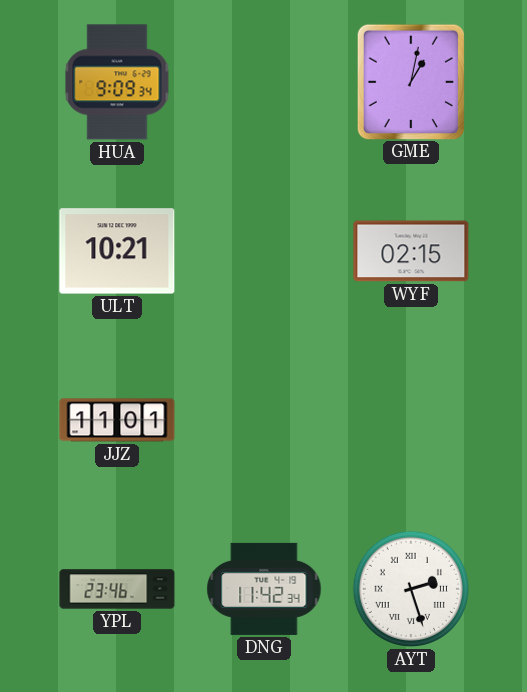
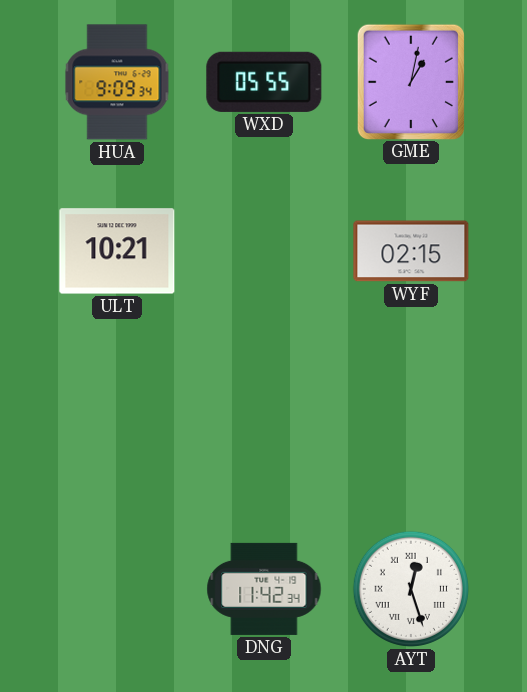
WXD: none -> 05:55 (264, 82)
JJZ: 11:01 -> none (117, 420)
YPL: 23:46 -> none (117, 589)
AYT: 2:27 -> 12:27 (411, 589)
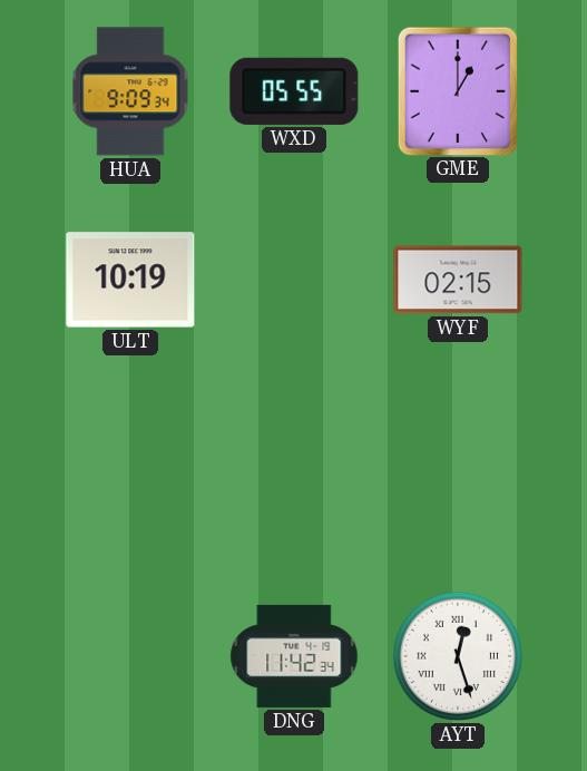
GME: 1:02 -> 1:00 (457, 90)
ULT: 10:21 -> 10:19 (130, 280)
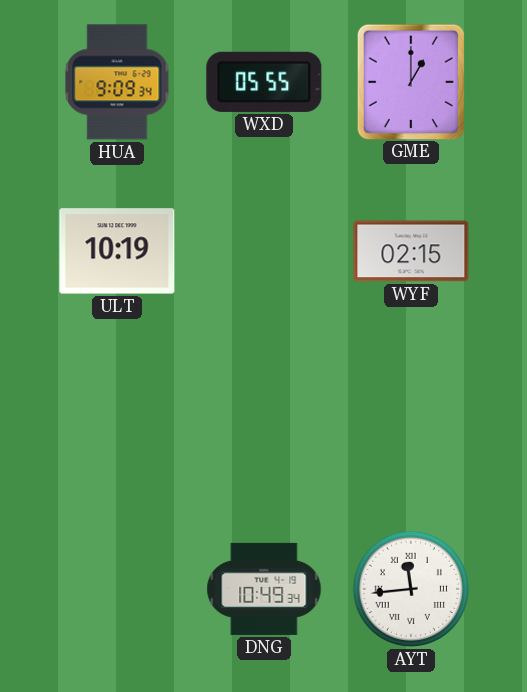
DNG: 11:42 -> 10:49 (264, 589)
AYT: 12:27 -> 11:44 (411, 589)
